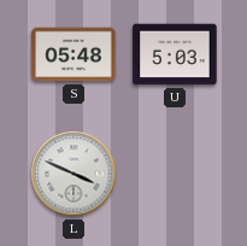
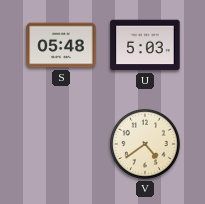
L: 3:49 -> none (73, 174)
V: none -> 4:39 (145, 144)
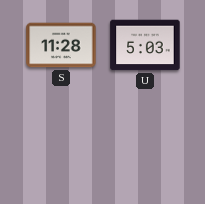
S: 05:48 -> 11:28 (61, 45)
V: 4:39 -> none (145, 144)
